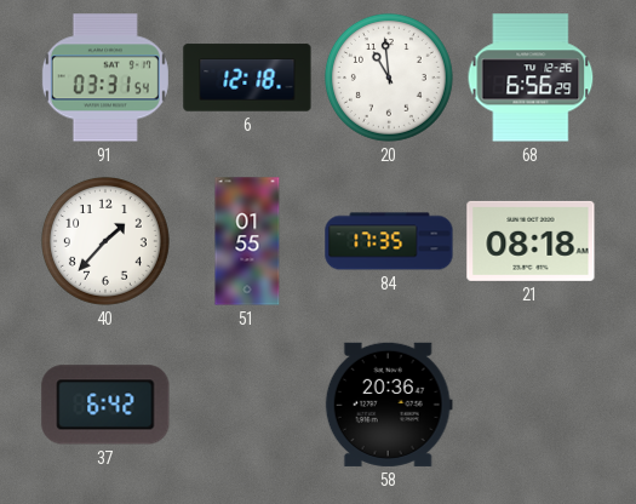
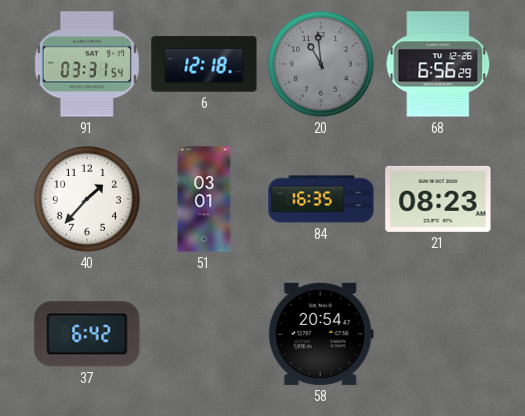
20 dial: white -> grey (321, 64)
51: 01:55 -> 03:01 (204, 199)
84: 17:35 -> 16:35 (321, 199)
21: 08:18 -> 08:23 (438, 199)
58: 20:36 -> 20:54 (321, 334)
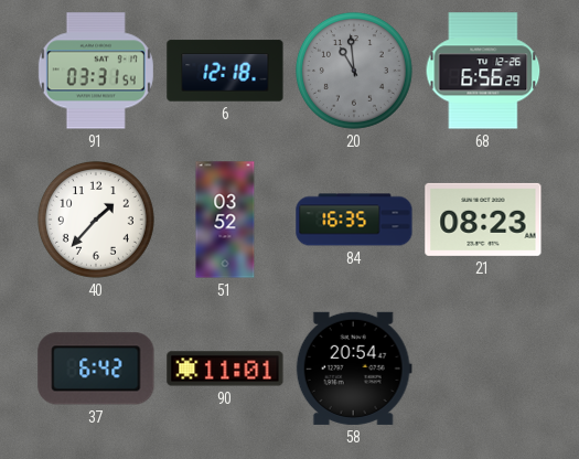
51: 03:01 -> 03:52 (225, 220)
90: none -> 11:01 (225, 369)
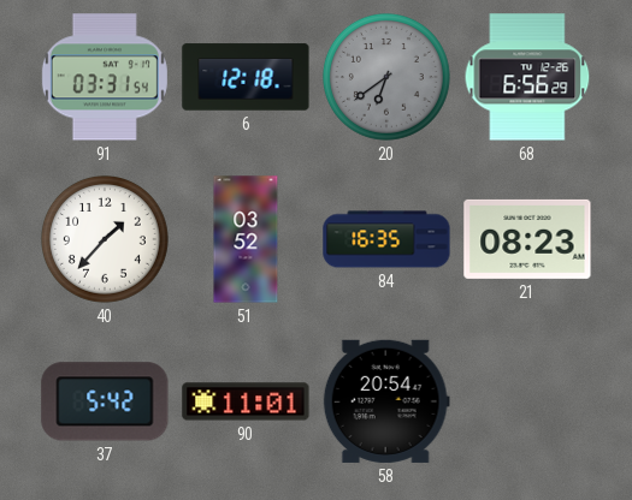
20: 10:59 -> 6:39 (386, 77)
37: 6:42 -> 5:42 (105, 401)
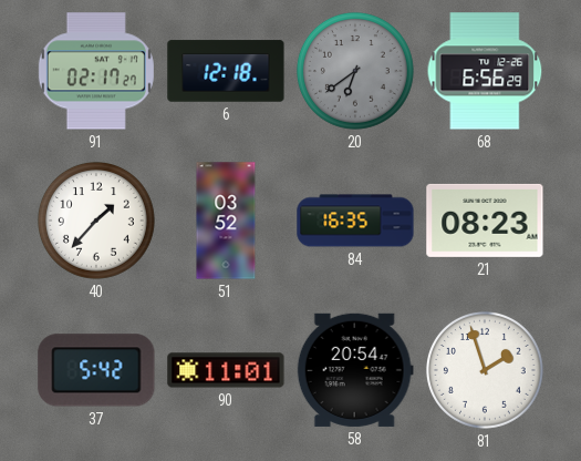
91: 03:31 -> 02:17 (96, 71)
81: none -> 1:57 (485, 370)
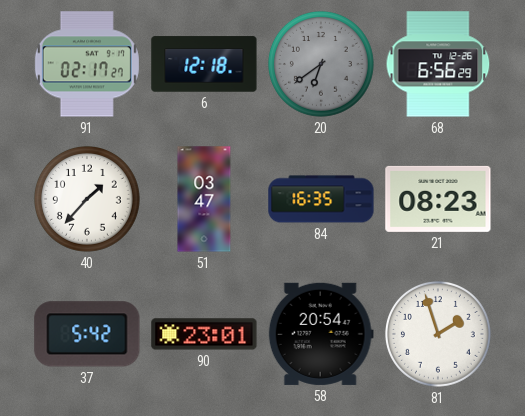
51: 03:52 -> 03:47 (204, 199)
90: 11:01 -> 23:01 (204, 334)
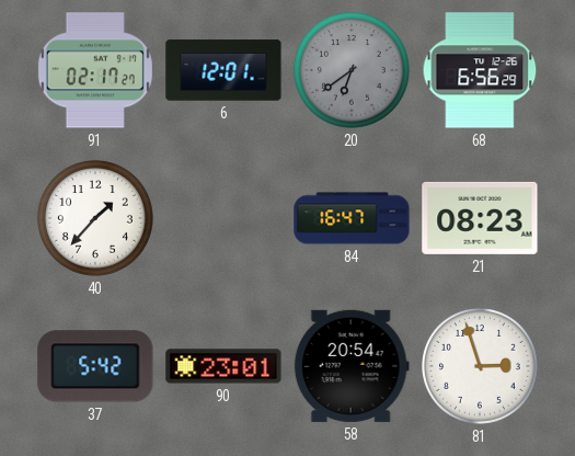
6: 12:18 -> 12:01 (223, 70)
51: 03:47 -> none (204, 199)
84: 16:35 -> 16:47 (352, 218)
81: 1:57 -> 2:57 (480, 366)
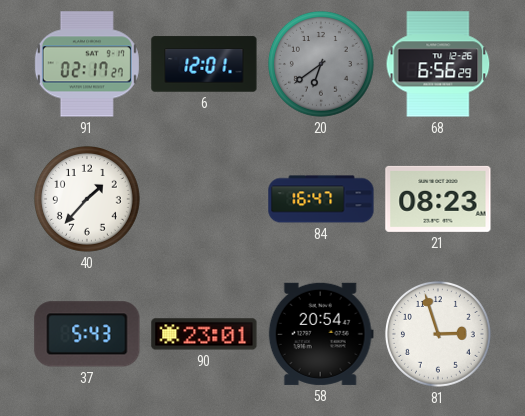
37: 5:42 -> 5:43 (87, 334)
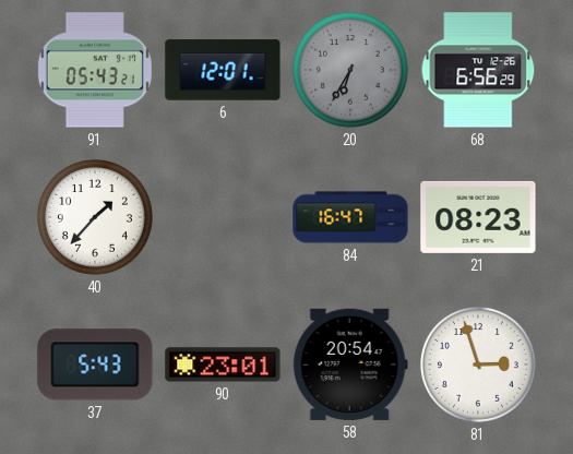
91: 02:17 -> 05:43 (95, 70)
20: 6:39 -> 6:35 (350, 70)
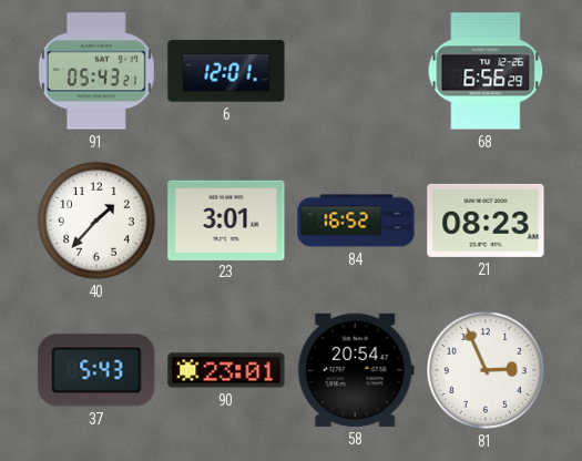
20: 6:35 -> none (350, 70)
23: none -> 3:01 (226, 219)
84: 16:47 -> 16:52 (356, 221)
81: 2:57 -> 2:56 (486, 370)
